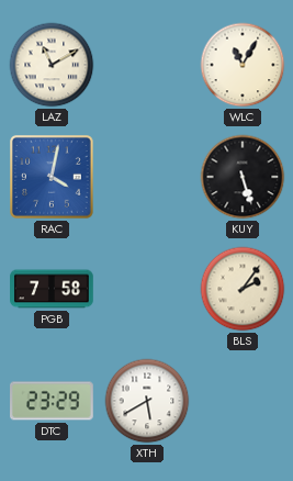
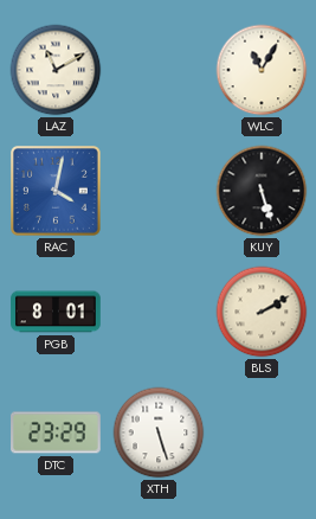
PGB: 7:58 -> 8:01 (56, 312)
BLS: 2:06 -> 2:10 (262, 312)
XTH: 5:40 -> 5:27 (159, 432)
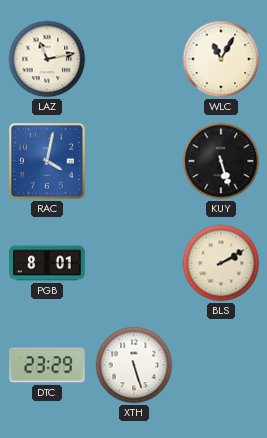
LAZ: 11:10 -> 11:13 (47, 59)
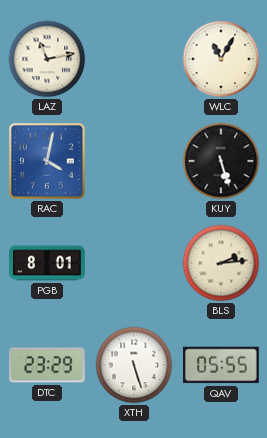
BLS: 2:10 -> 2:14 (221, 263)
QAV: none -> 05:55 (222, 365)
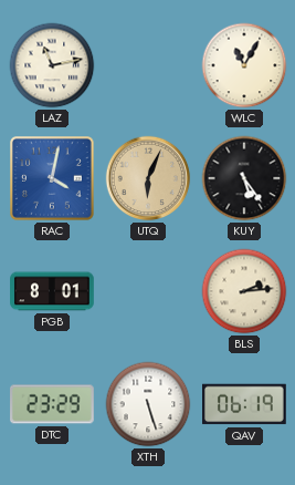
UTQ: none -> 6:04 (148, 178)
KUY: 5:27 -> 5:24 (244, 178)
QAV: 05:55 -> 06:19 (245, 404)
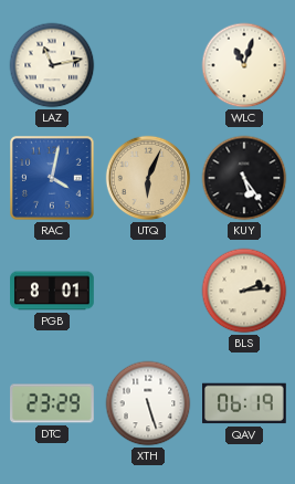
WLC: 11:05 -> 11:03 (244, 65)
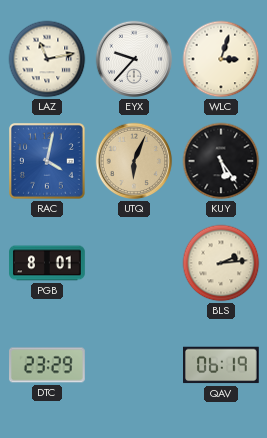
EYX: none -> 9:37 (134, 59)
WLC: 11:03 -> 3:03 (221, 59)
XTH: 5:27 -> none (148, 403)
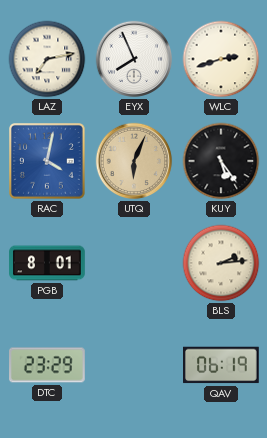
LAZ: 11:13 -> 7:13 (47, 59)
EYX: 9:37 -> 7:56 (134, 59)
WLC: 3:03 -> 2:42 (221, 59)
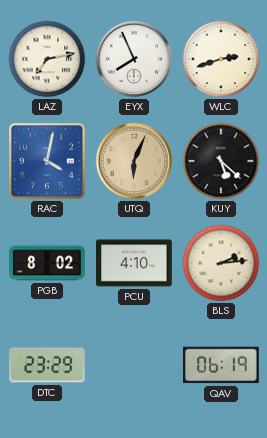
KUY: 5:24 -> 5:22 (221, 161)
PGB: 8:01 -> 8:02 (47, 263)
PCU: none -> 4:10 (134, 263)
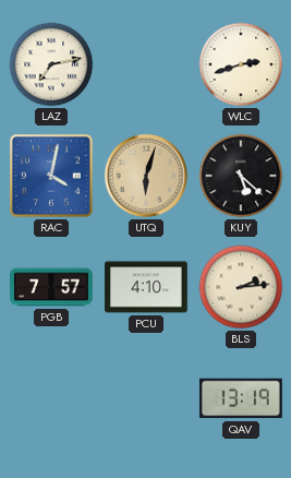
EYX: 7:56 -> none (134, 59)
UTQ: 6:04 -> 6:03 (146, 176)
PGB: 8:02 -> 7:57 (51, 287)
DTC: 23:29 -> none (47, 365)
QAV: 06:19 -> 13:19 (242, 398)
